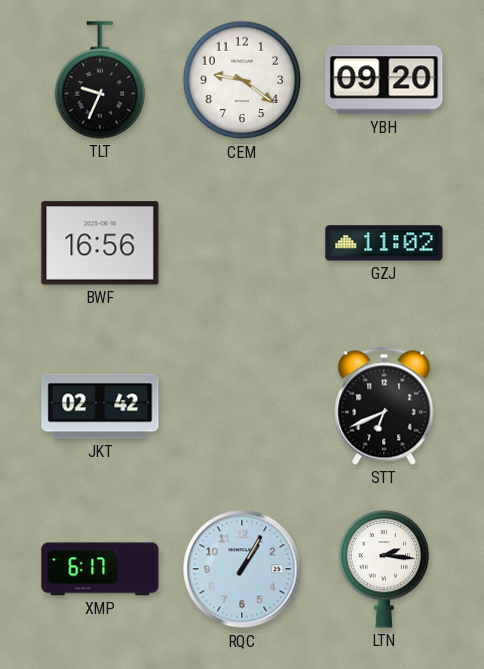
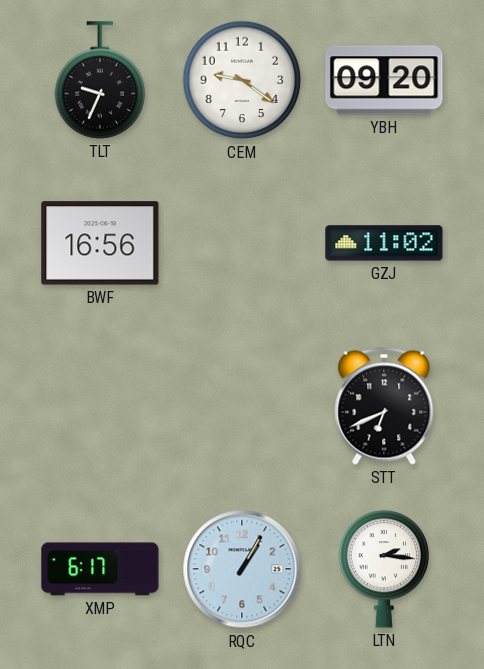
JKT: 02:42 -> none (100, 406)
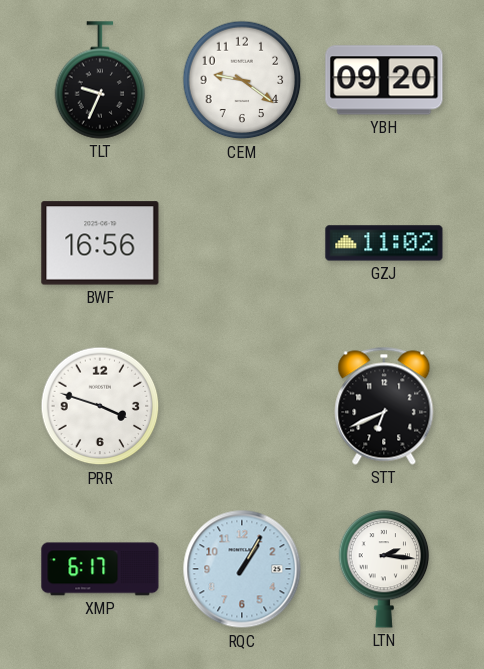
PRR: none -> 3:48 (100, 406)
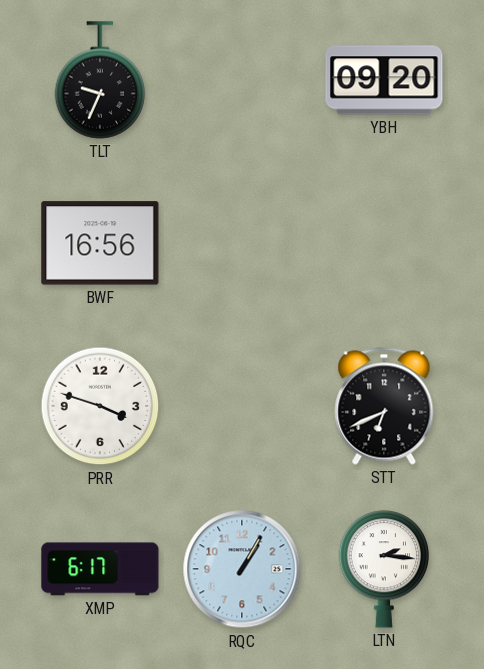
CEM: 9:21 -> none (242, 80)
GZJ: 11:02 -> none (384, 243)
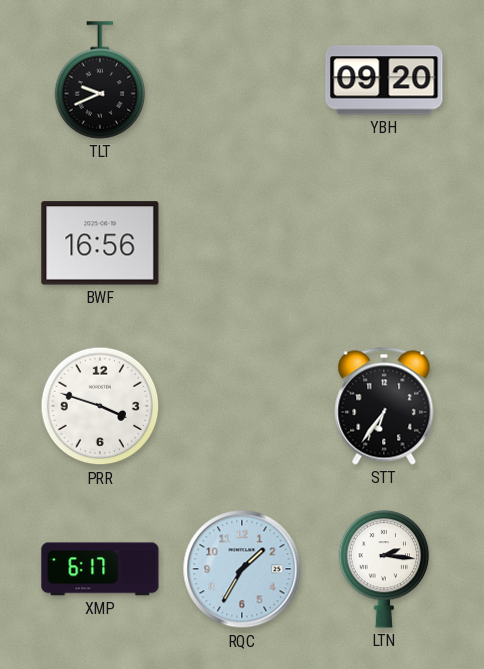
TLT: 9:34 -> 9:41 (100, 80)
STT: 6:41 -> 6:36 (384, 406)
RQC: 1:05 -> 1:35 (242, 569)
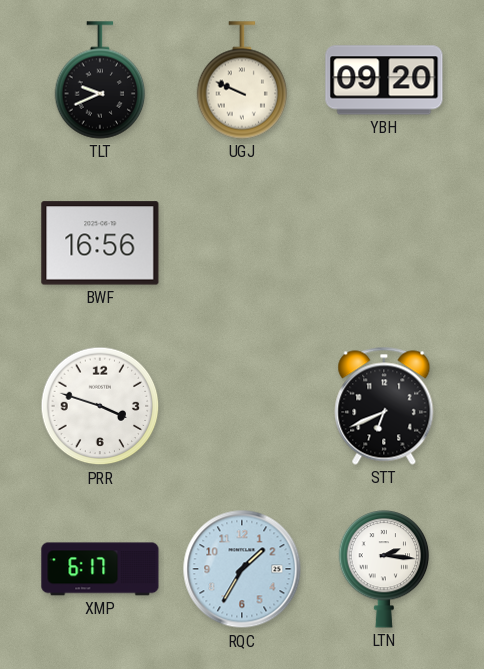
UGJ: none -> 9:49 (242, 80)
STT: 6:36 -> 6:41 (384, 406)
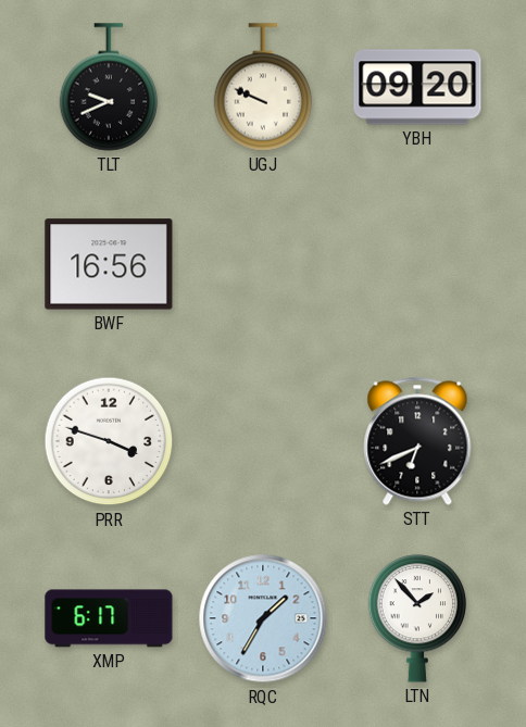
LTN: 2:16 -> 1:53 (417, 618)
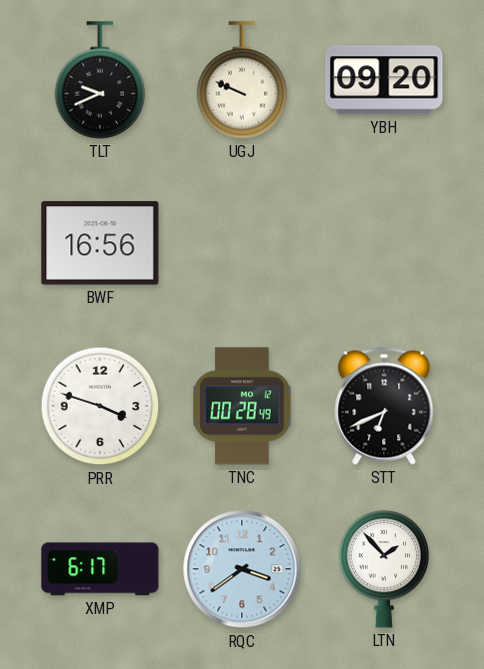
TNC: none -> 00:28 (242, 406)
RQC: 1:35 -> 3:39 (242, 569)
